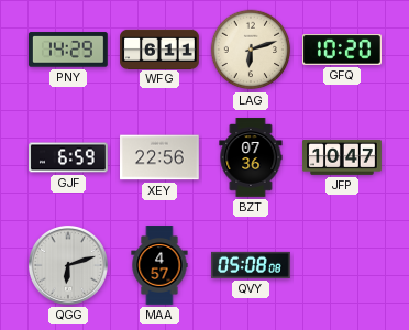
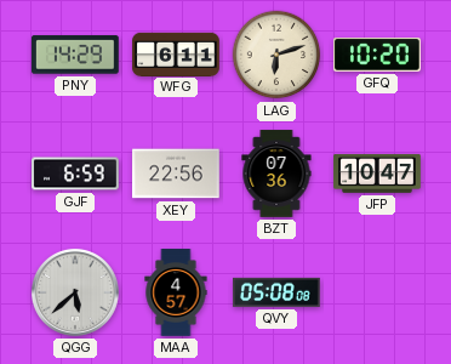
QGG: 6:12 -> 5:38 (75, 292)
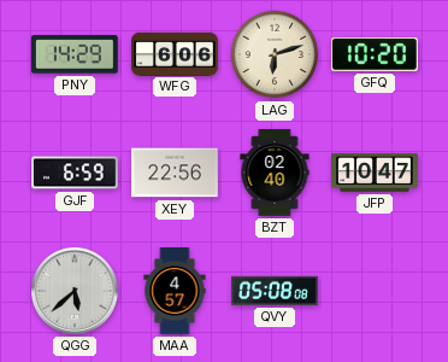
WFG: 6:11 -> 6:06 (175, 53)
BZT: 07:36 -> 02:40 (275, 173)
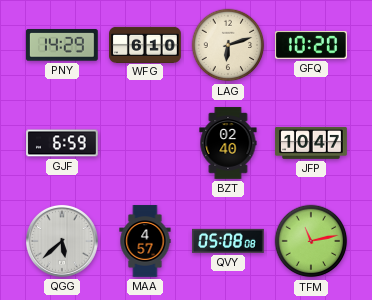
WFG: 6:06 -> 6:10 (145, 44)
XEY: 22:56 -> none (176, 173)
TFM: none -> 11:13 (311, 241)
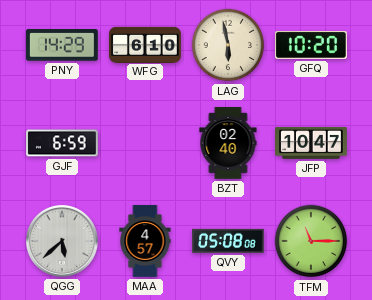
LAG: 6:12 -> 5:58 (228, 45)
TFM: 11:13 -> 11:15 (311, 241)
